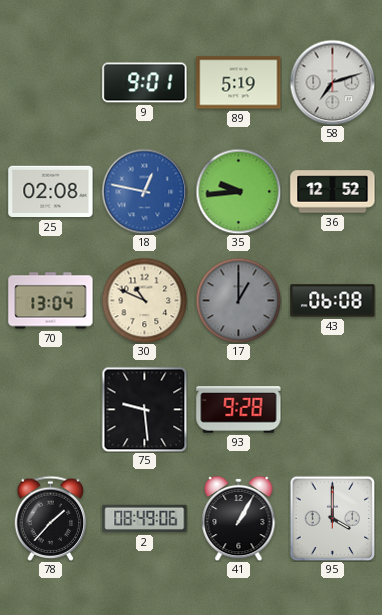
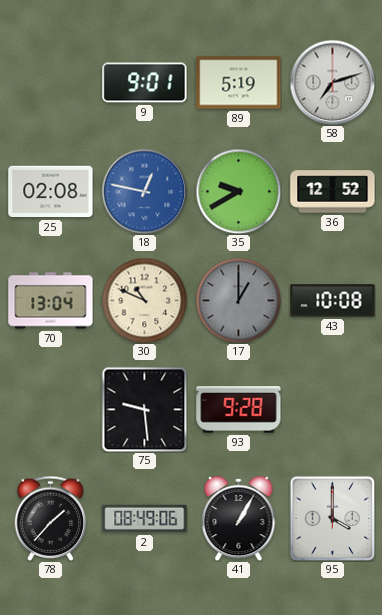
35: 9:44 -> 9:40 (238, 191)
43: 06:08 -> 10:08 (333, 301)
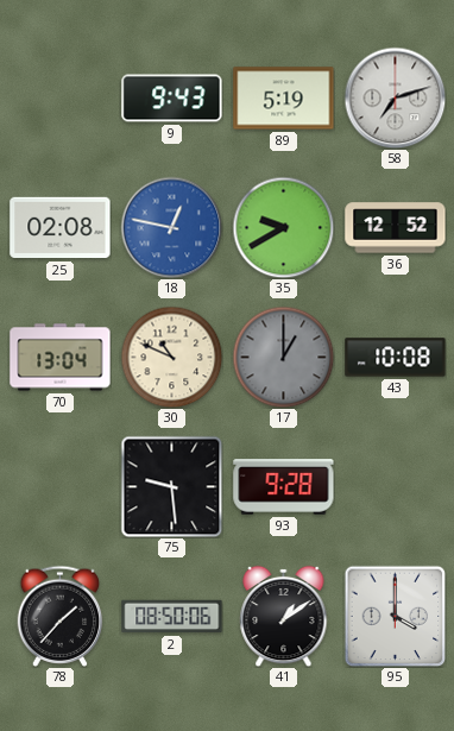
9: 9:01 -> 9:43 (172, 99)
2: 08:49 -> 08:50 (172, 617)
41: 1:05 -> 1:09 (284, 616)
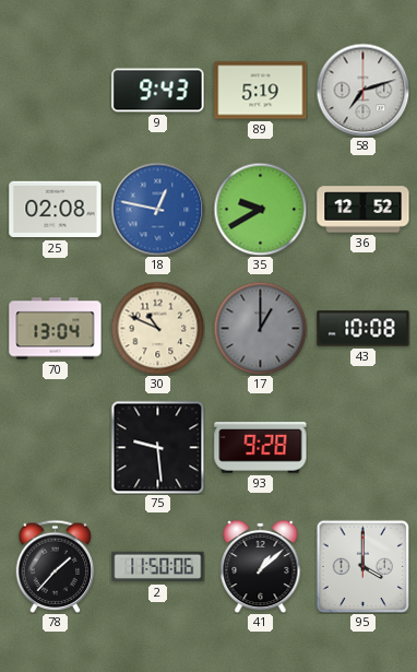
2: 08:50 -> 11:50 (158, 567)
41: 1:09 -> 1:08 (261, 566)
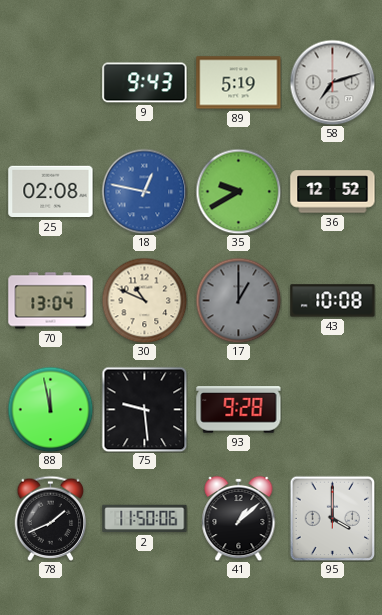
88: none -> 11:58 (50, 409)
78: 1:37 -> 1:41 (51, 518)
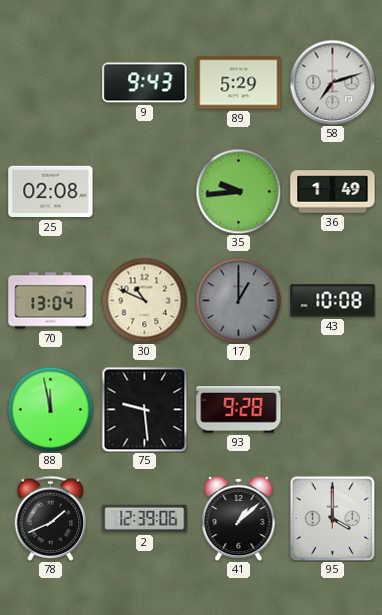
89: 5:19 -> 5:29 (239, 83)
18: 12:47 -> none (144, 191)
35: 9:40 -> 9:44 (238, 191)
36: 12:52 -> 1:49 (333, 192)
2: 11:50 -> 12:39 (145, 519)
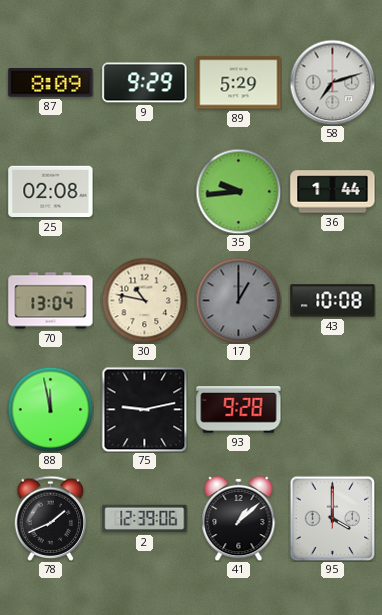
87: none -> 8:09 (51, 83)
9: 9:43 -> 9:29 (145, 83)
36: 1:49 -> 1:44 (333, 192)
30: 10:49 -> 10:47 (144, 300)
75: 9:29 -> 9:13 (144, 409)
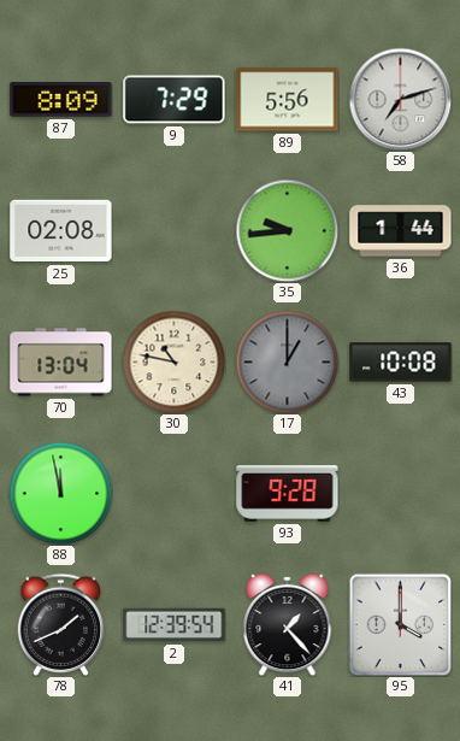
9: 9:29 -> 7:29 (175, 100)
89: 5:29 -> 5:56 (288, 100)
75: 9:13 -> none (144, 409)
2: 12:39:06 -> 12:39:54 (175, 625)
41: 1:08 -> 1:23 (288, 624)
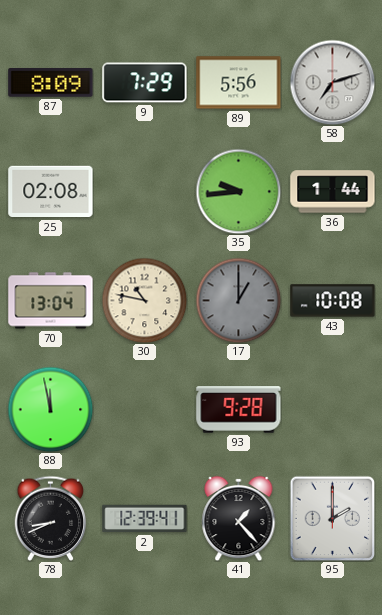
78: 1:41 -> 8:41 (51, 518)
2: 12:39:54 -> 12:39:41 (145, 519)
95: 4:00 -> 2:00 (332, 518)
